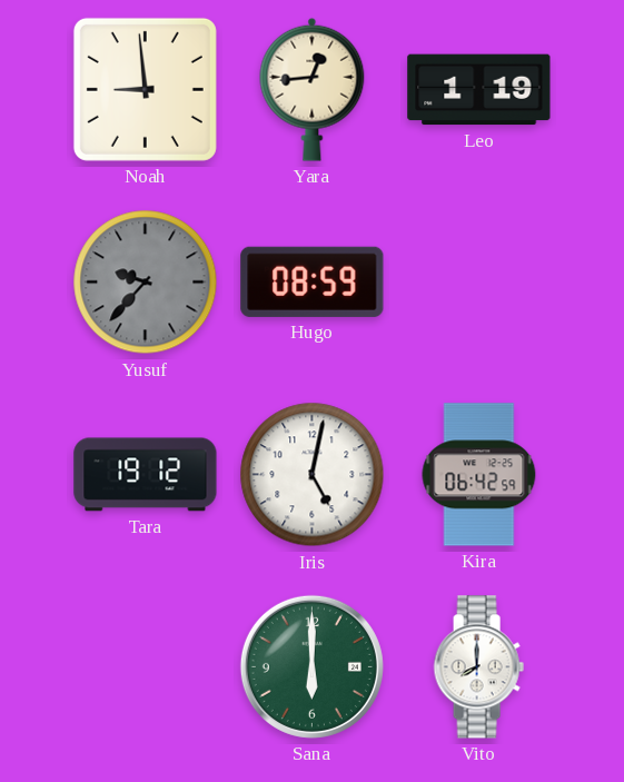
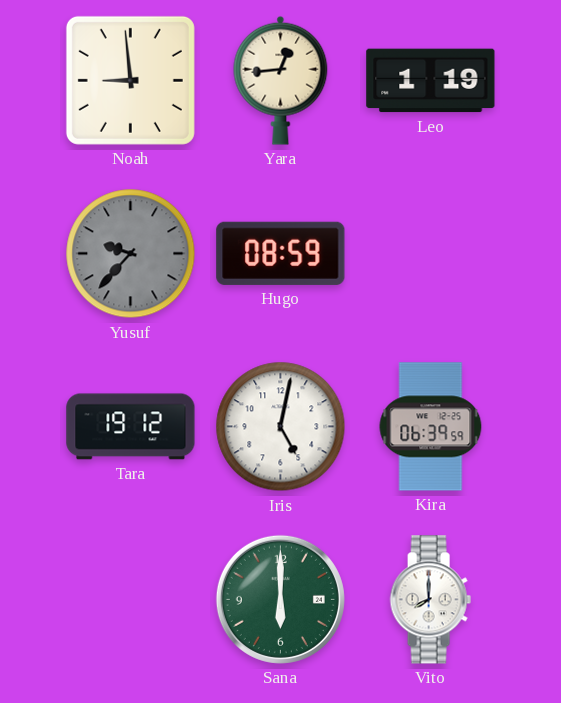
Kira: 06:42 -> 06:39 (431, 427)
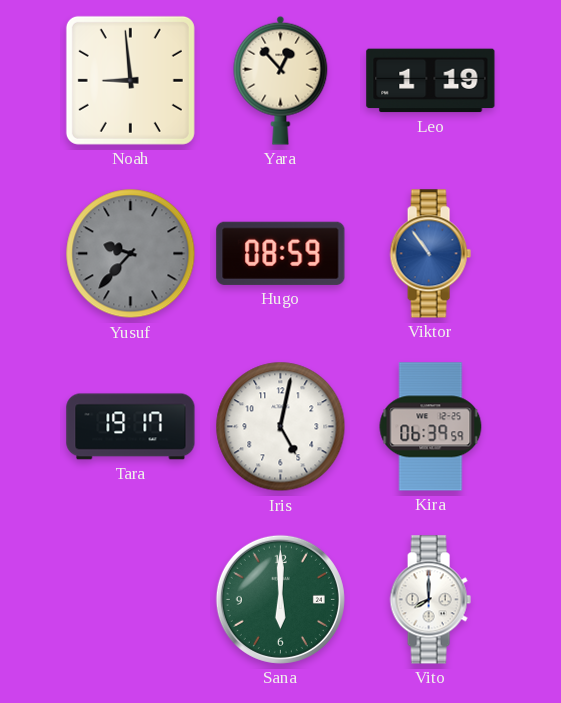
Yara: 12:44 -> 12:53 (281, 80)
Viktor: none -> 10:54 (430, 254)
Tara: 19:12 -> 19:17 (131, 427)
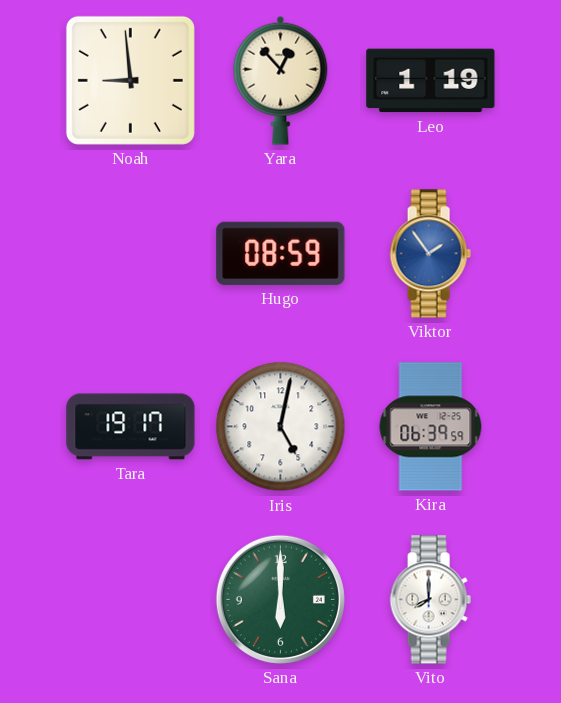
Yusuf: 9:37 -> none (131, 254)
Viktor: 10:54 -> 1:54 (430, 254)
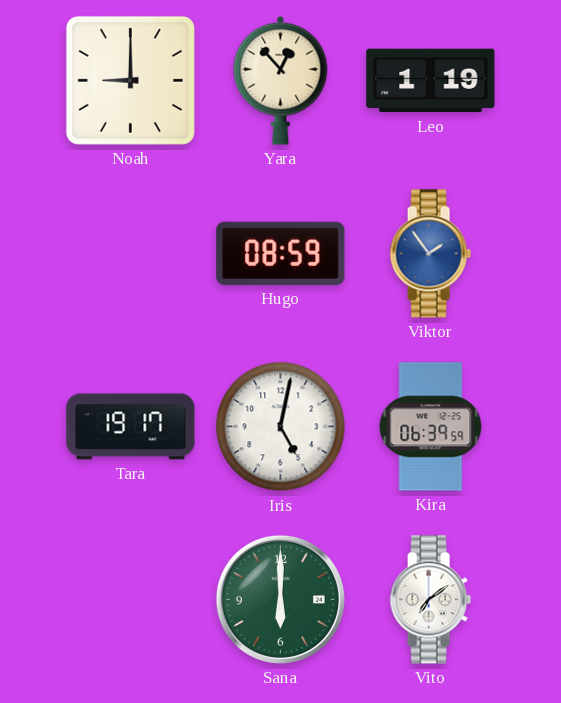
Noah: 8:59 -> 9:00 (130, 80)
Vito: 8:00 -> 7:09 (430, 600)
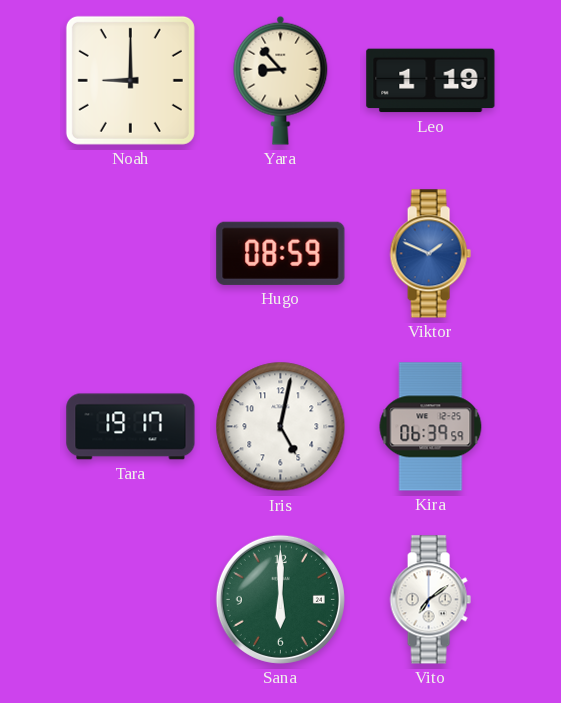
Yara: 12:53 -> 8:53 (281, 80)
Viktor: 1:54 -> 1:49 (430, 254)
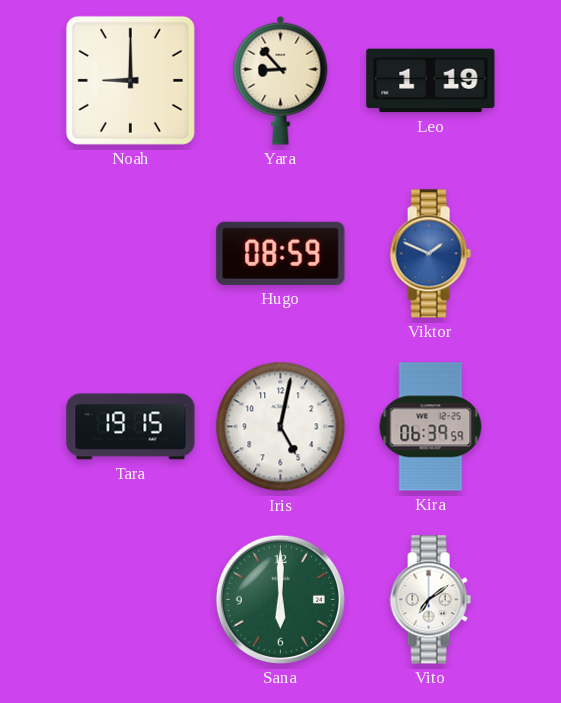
Tara: 19:17 -> 19:15 (131, 427)
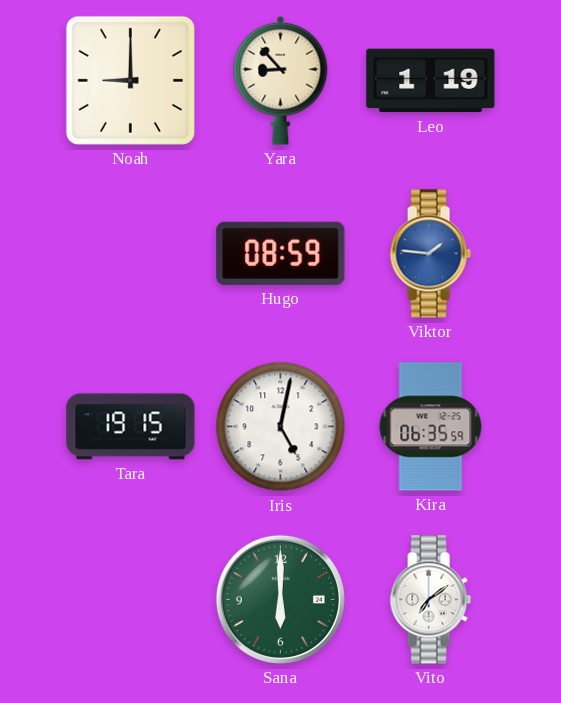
Viktor: 1:49 -> 1:46 (430, 254)
Kira: 06:39 -> 06:35 (431, 427)
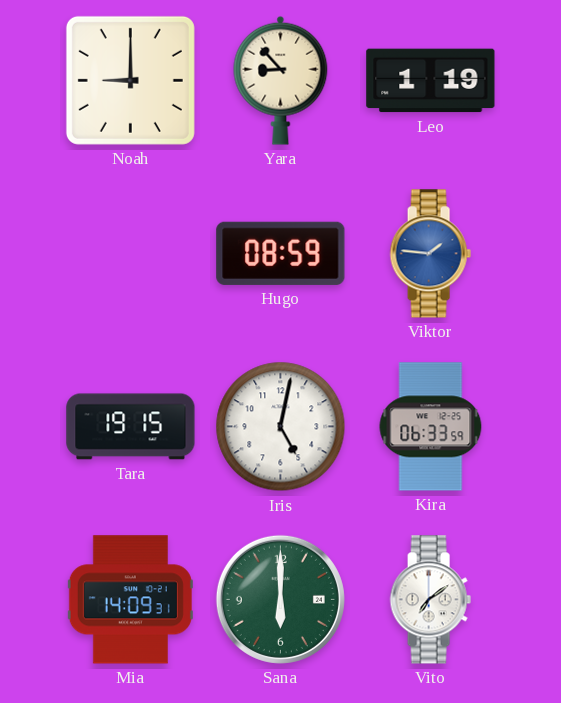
Kira: 06:35 -> 06:33 (431, 427)
Mia: none -> 14:09 (130, 600)
